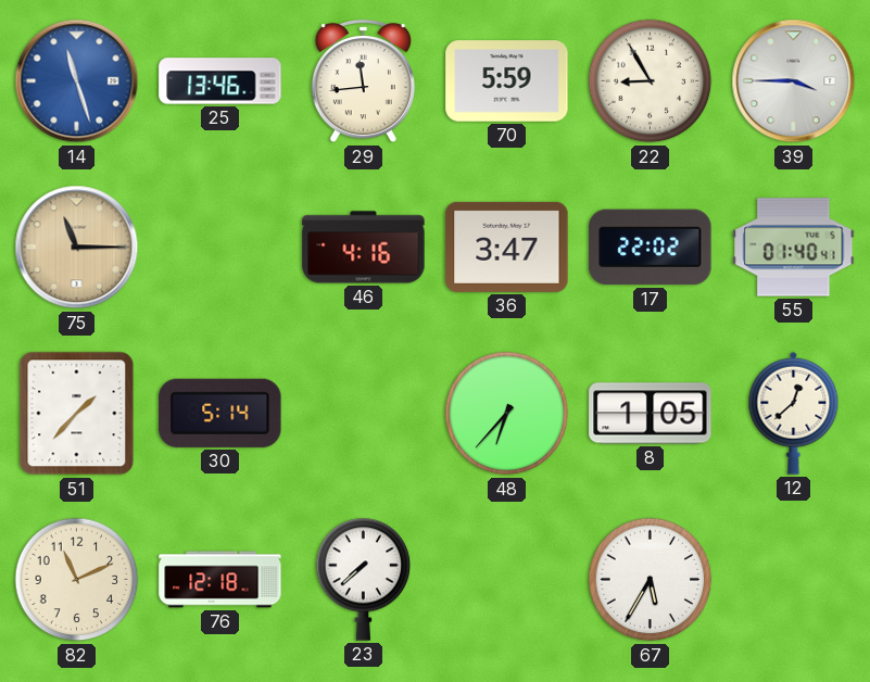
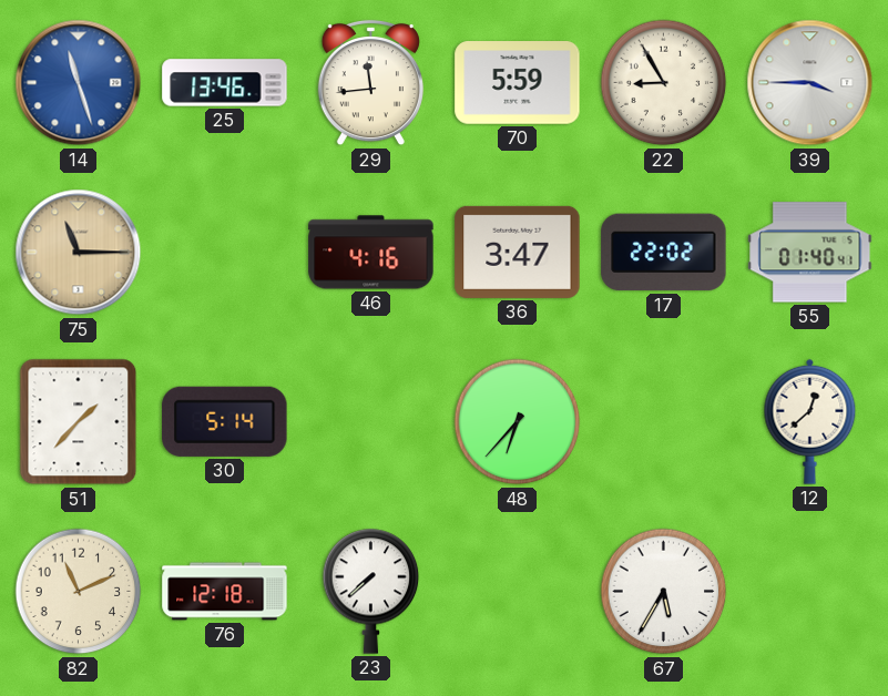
8: 1:05 -> none (651, 414)
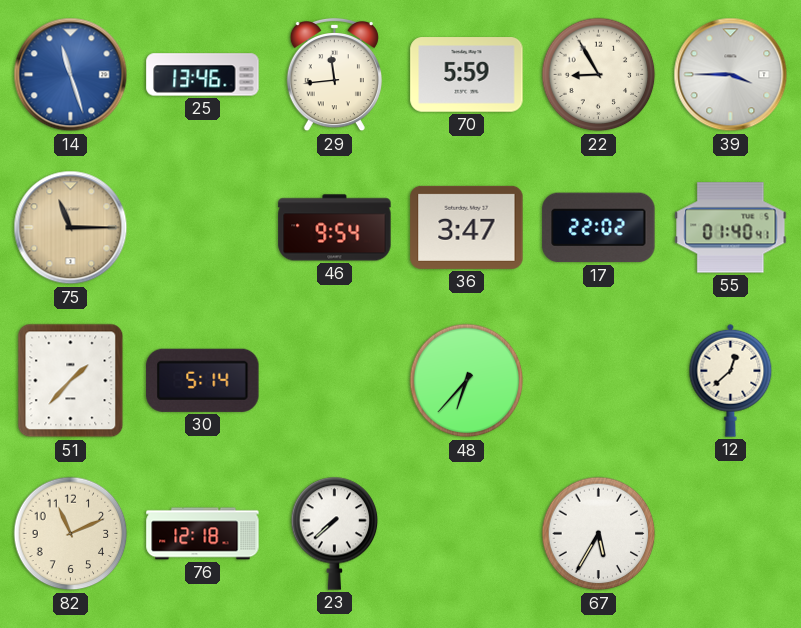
46: 4:16 -> 9:54 (335, 228)
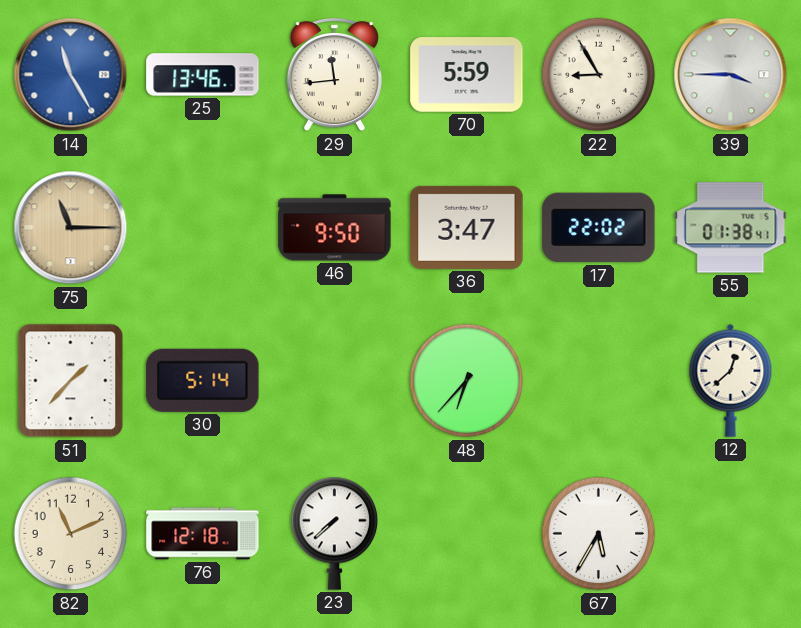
14: 11:27 -> 11:25 (71, 75)
46: 9:54 -> 9:50 (335, 228)
55: 01:40 -> 01:38 (731, 228)
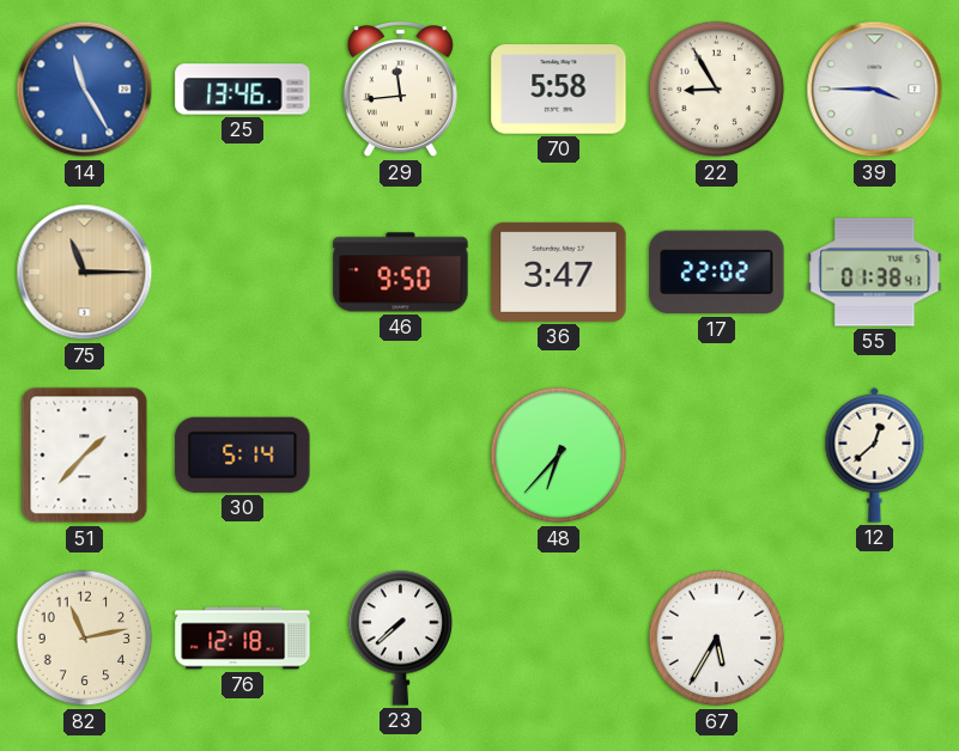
70: 5:59 -> 5:58 (559, 90)
82: 11:11 -> 11:13 (85, 639)
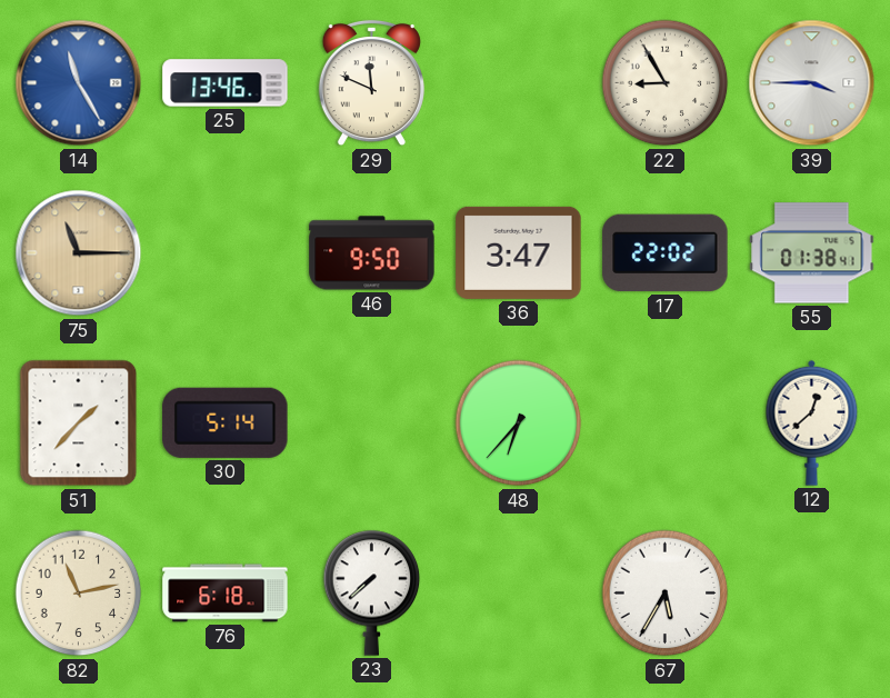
29: 11:44 -> 11:49 (371, 83)
70: 5:58 -> none (559, 90)
76: 12:18 -> 6:18 (226, 594)
